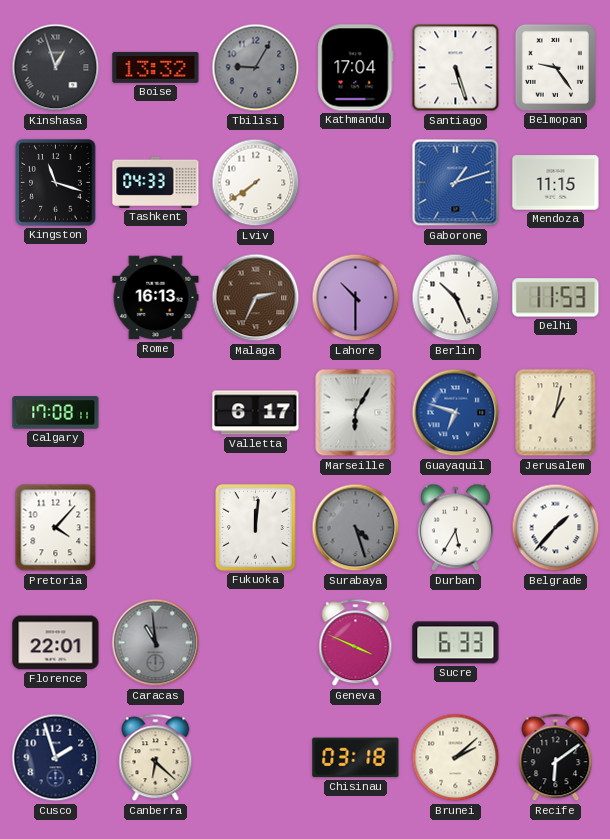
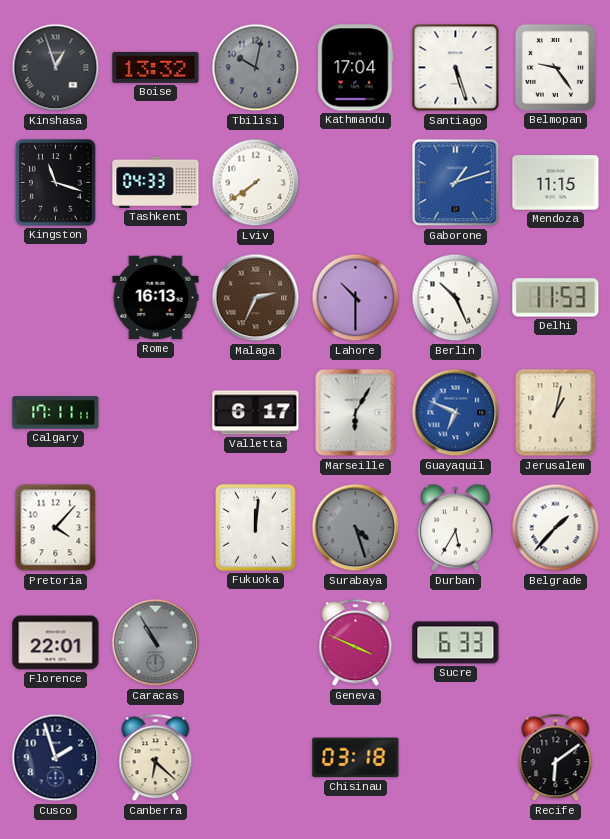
Tbilisi: 9:05 -> 10:02 (256, 68)
Calgary: 17:08 -> 17:11 (56, 413)
Guayaquil: 6:48 -> 6:49 (456, 413)
Caracas: 10:59 -> 10:55 (156, 643)
Brunei: 2:08 -> none (456, 758)
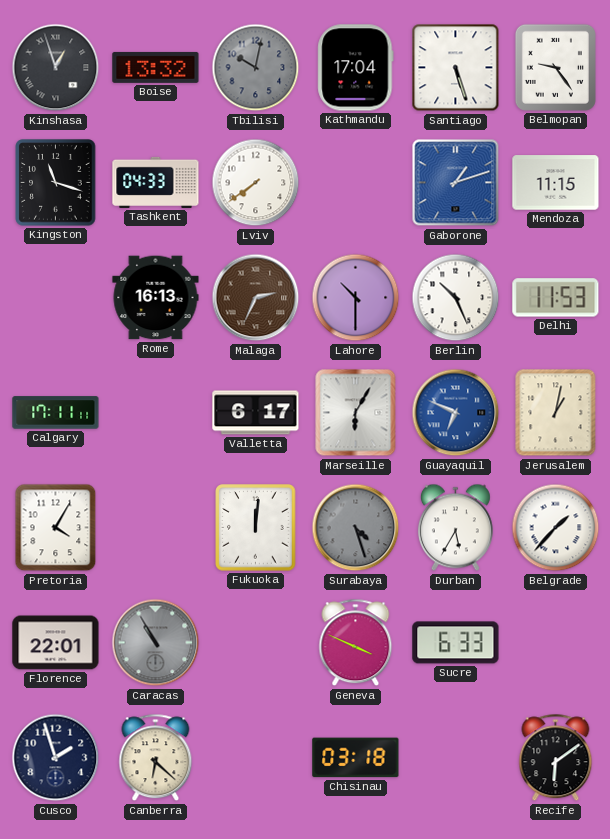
Pretoria: 4:07 -> 4:05 (56, 528)
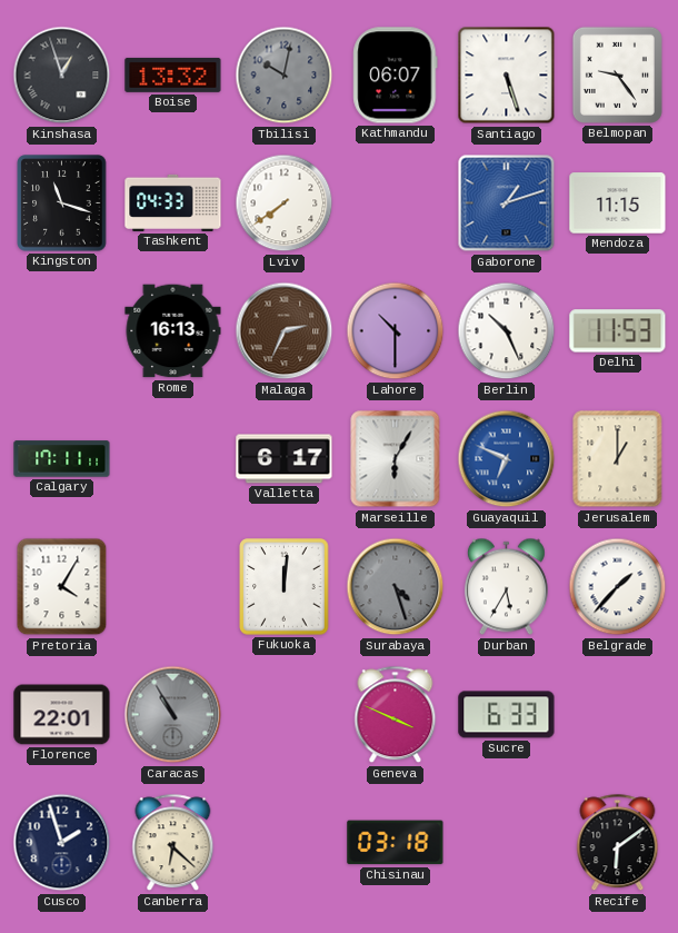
Kathmandu: 17:04 -> 06:07 (396, 76)
Jerusalem: 1:02 -> 1:00 (618, 459)
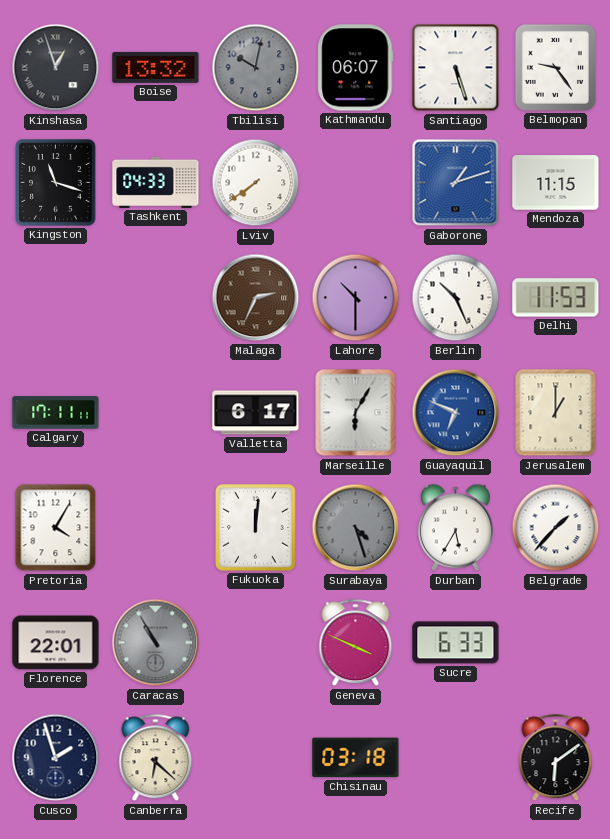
Rome: 16:13 -> none (173, 331)
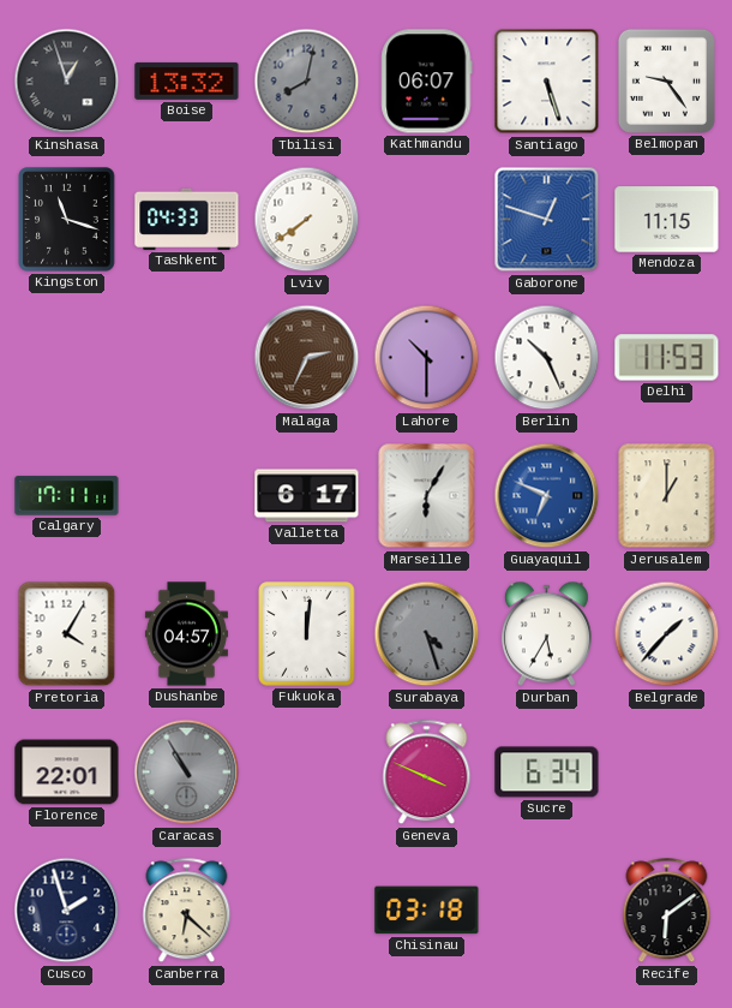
Tbilisi: 10:02 -> 8:02 (307, 82)
Gaborone: 1:12 -> 12:48 (547, 220)
Dushanbe: none -> 04:57 (186, 634)
Sucre: 6:33 -> 6:34 (547, 773)
